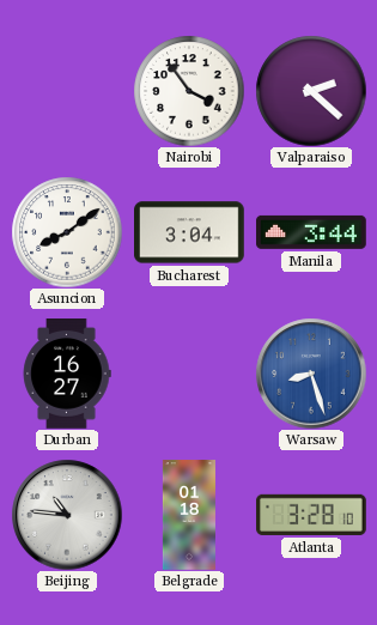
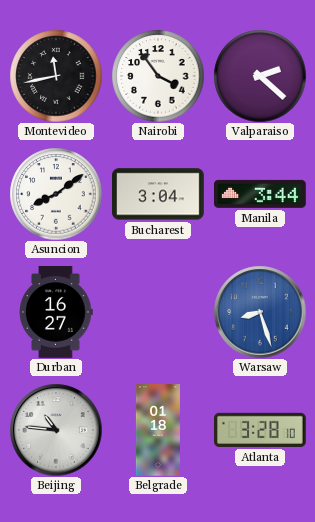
Montevideo: none -> 11:43 (56, 76)
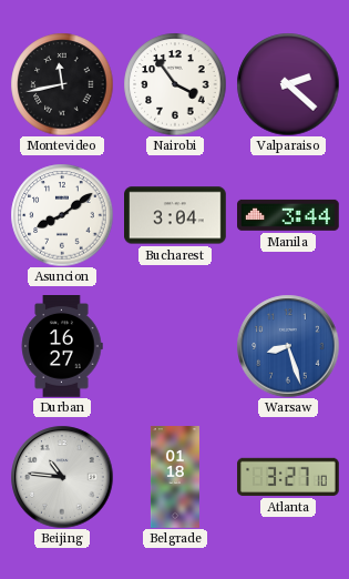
Atlanta: 3:28 -> 3:27 (289, 477)
